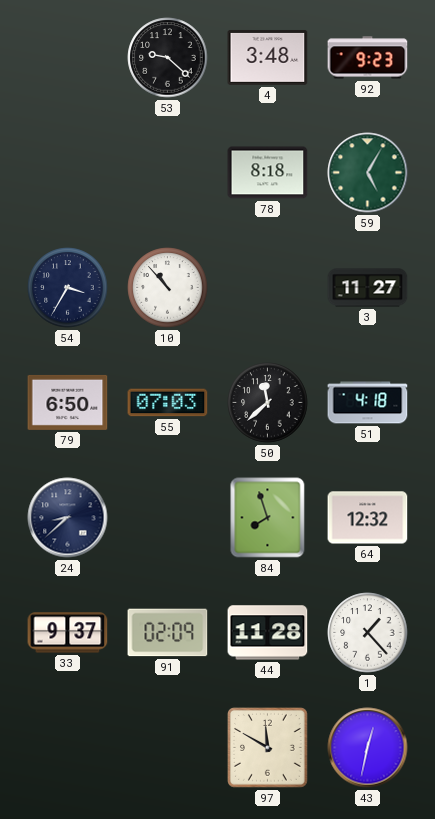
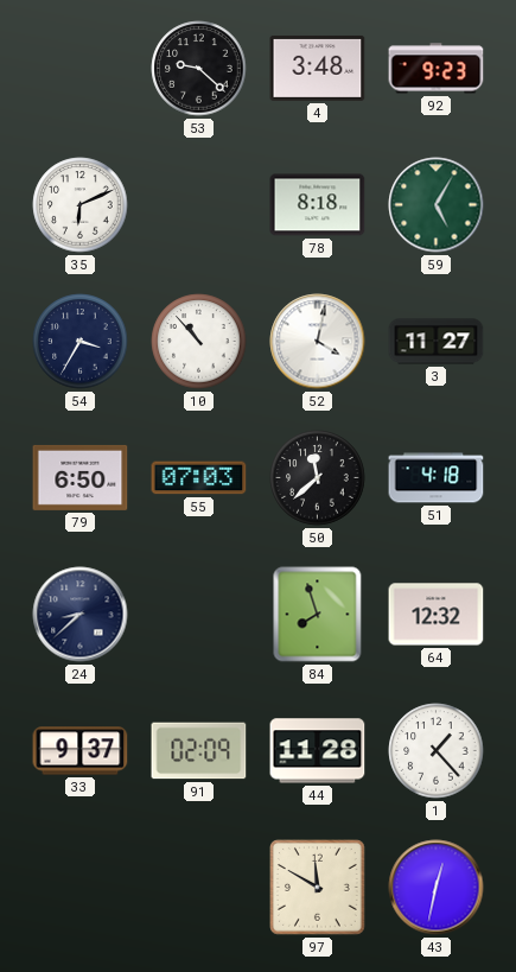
35: none -> 6:11 (81, 205)
52: none -> 4:02 (318, 342)
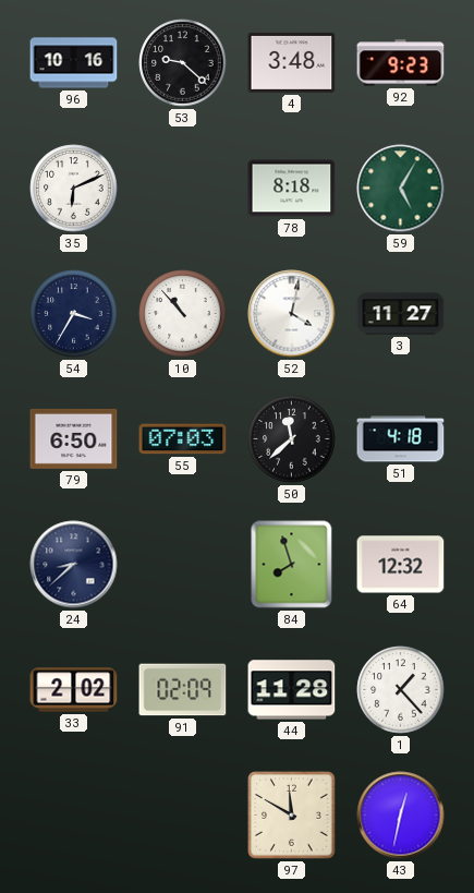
96: none -> 10:16 (74, 63)
33: 9:37 -> 2:02 (74, 690)
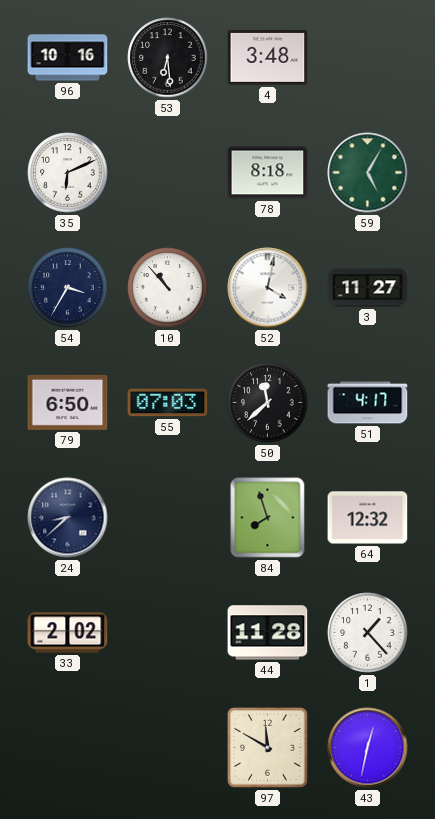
53: 9:22 -> 6:29 (168, 58)
92: 9:23 -> none (401, 63)
51: 4:18 -> 4:17 (368, 403)
91: 02:09 -> none (183, 690)
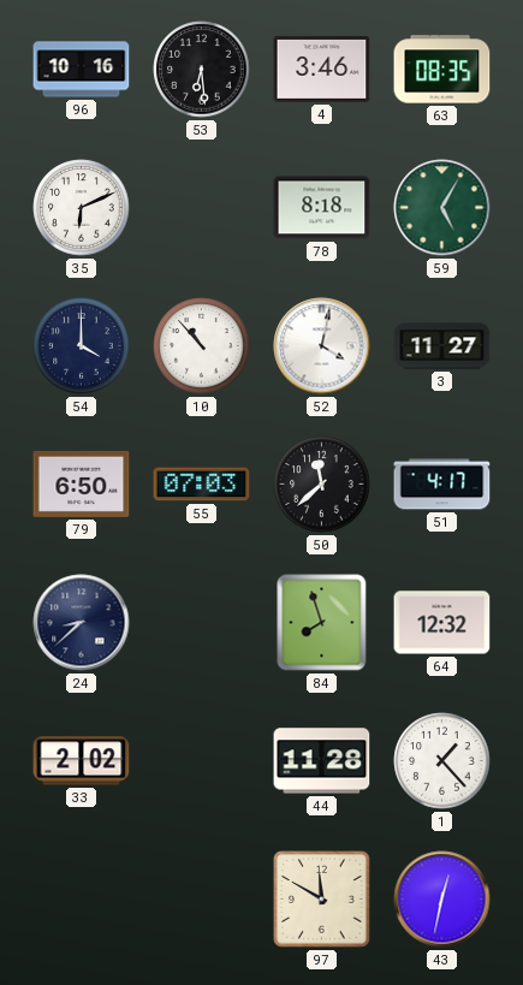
4: 3:48 -> 3:46 (322, 69)
63: none -> 08:35 (442, 70)
54: 3:35 -> 4:00 (82, 346)
